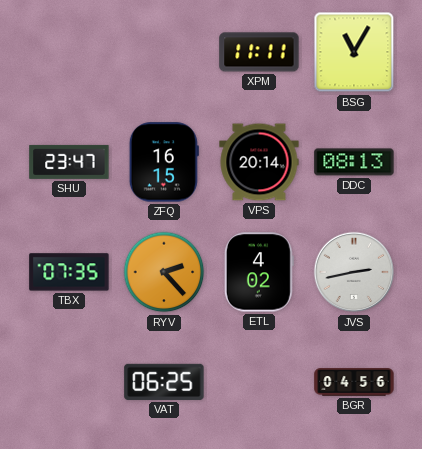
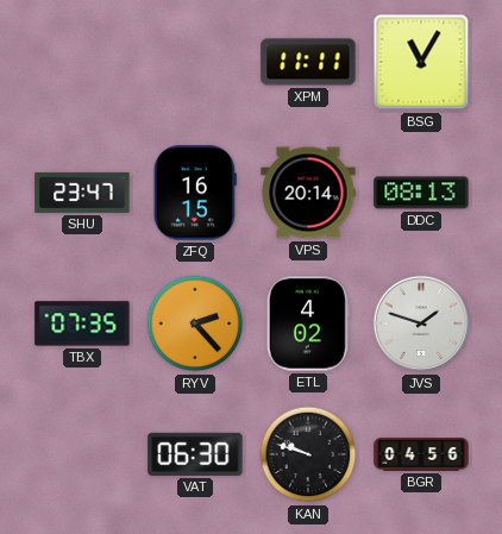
JVS: 2:43 -> 1:48 (421, 323)
VAT: 06:25 -> 06:30 (195, 454)
KAN: none -> 9:48 (308, 454)
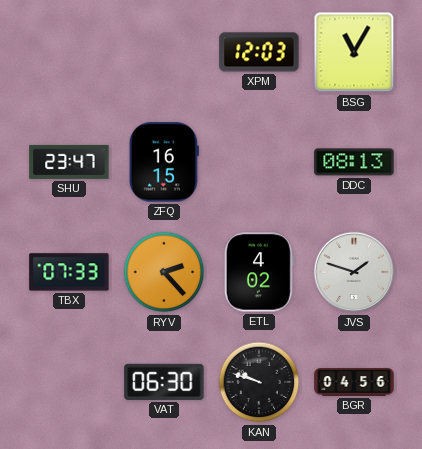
XPM: 11:11 -> 12:03 (259, 52)
VPS: 20:14 -> none (308, 193)
TBX: 07:35 -> 07:33 (69, 272)
